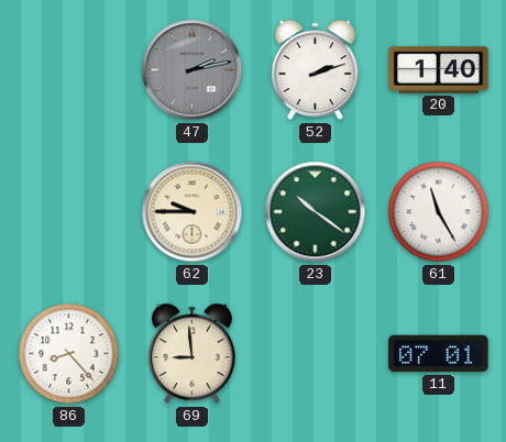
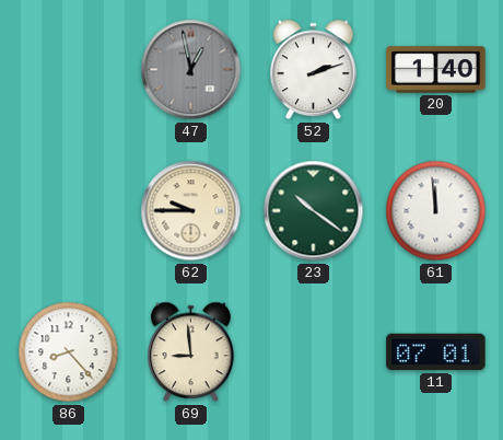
47: 2:13 -> 12:58 (191, 70)
61: 11:25 -> 11:59 (436, 211)
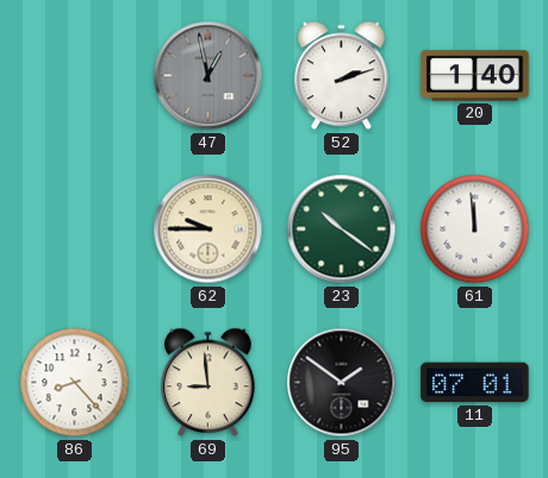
95: none -> 1:51 (342, 383)
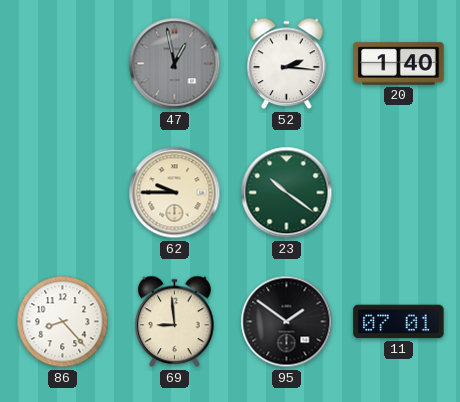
52: 2:12 -> 2:16 (287, 64)
61: 11:59 -> none (475, 229)
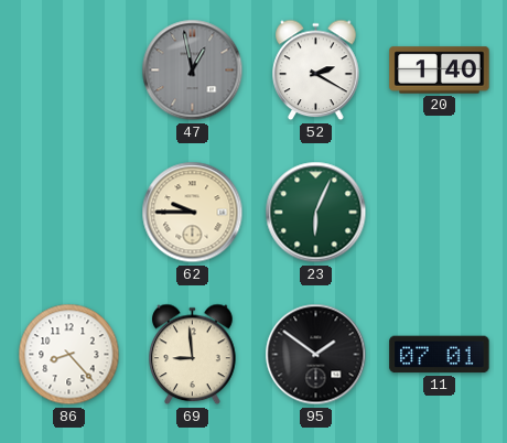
52: 2:16 -> 2:20 (316, 71)
23: 10:21 -> 6:04 (316, 213)
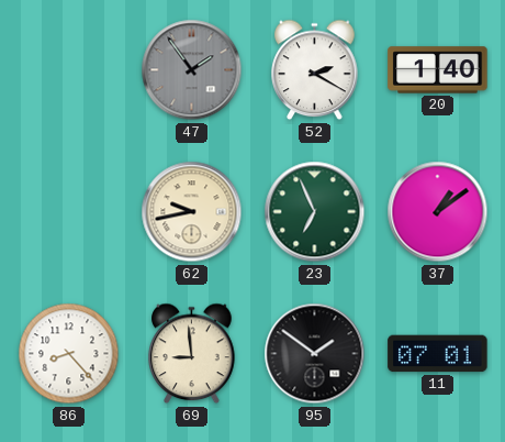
47: 12:58 -> 1:54 (192, 70)
62: 9:45 -> 9:43 (192, 212)
23: 6:04 -> 6:56 (315, 212)
37: none -> 1:09 (438, 212)
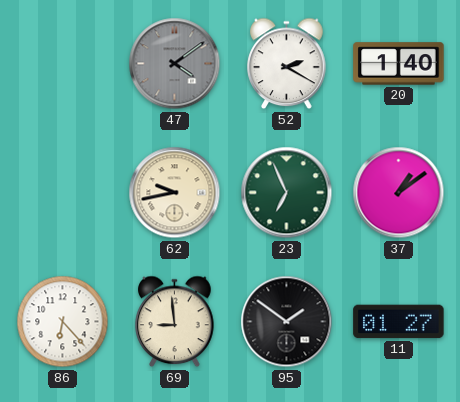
47: 1:54 -> 4:09 (175, 64)
86: 8:23 -> 6:23 (63, 322)
11: 07:01 -> 01:27 (399, 322)
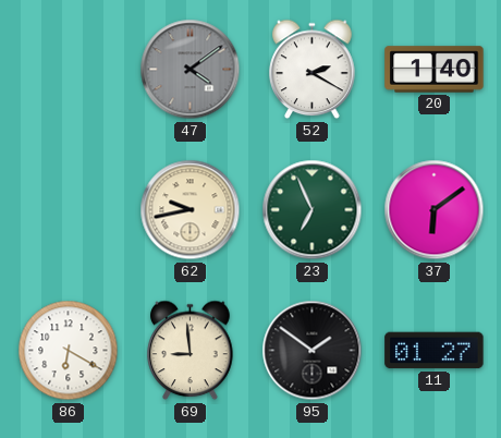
37: 1:09 -> 6:09 (435, 210)
86: 6:23 -> 6:20 (69, 351)
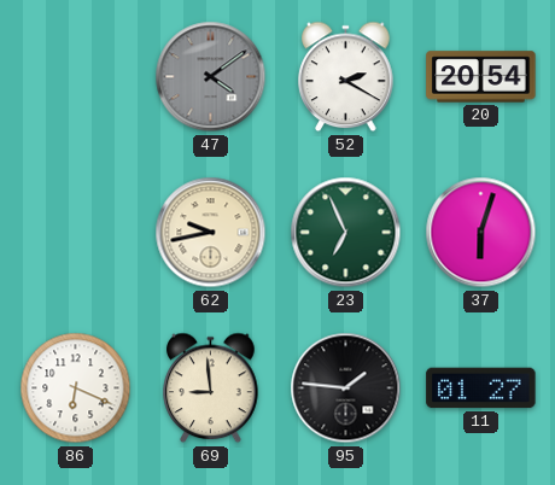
20: 1:40 -> 20:54 (481, 77)
37: 6:09 -> 6:03 (481, 233)
86: 6:20 -> 6:19 (76, 388)
95: 1:51 -> 1:46 (346, 388)
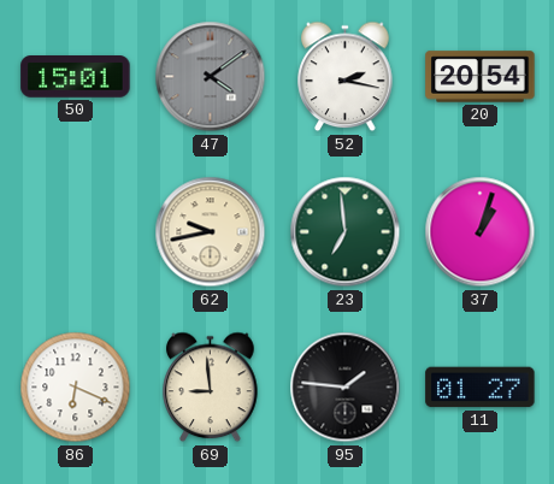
50: none -> 15:01 (76, 77)
52: 2:20 -> 2:17 (346, 77)
23: 6:56 -> 6:59 (346, 232)
37: 6:03 -> 1:03 (481, 232)
